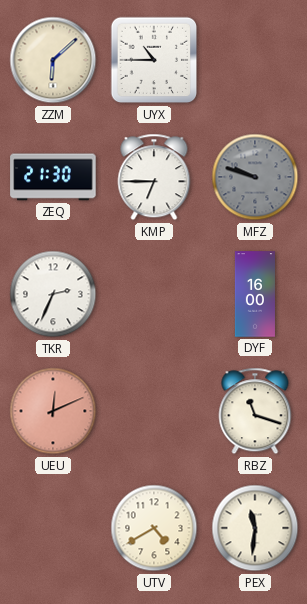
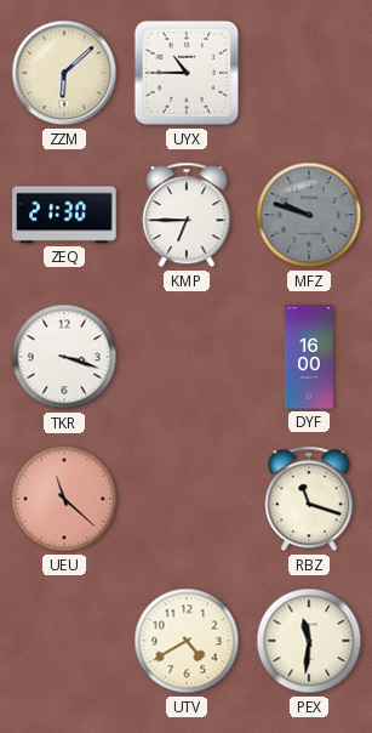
TKR: 2:34 -> 3:18 (64, 357)
UEU: 12:11 -> 11:22 (64, 499)
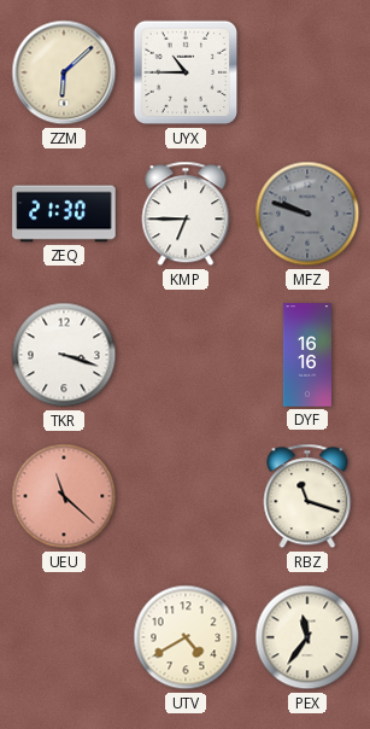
DYF: 16:00 -> 16:16 (307, 355)
PEX: 11:31 -> 11:36 (307, 637)
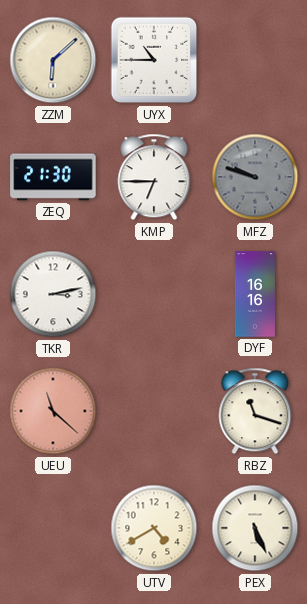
TKR: 3:18 -> 3:13 (53, 294)
PEX: 11:36 -> 5:26 (255, 528)
